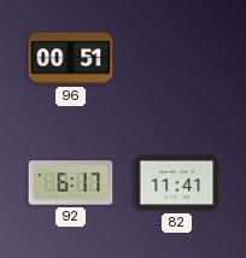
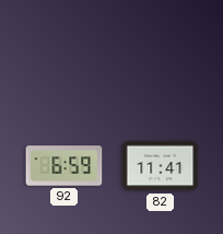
96: 00:51 -> none (71, 58)
92: 6:17 -> 6:59 (64, 166)
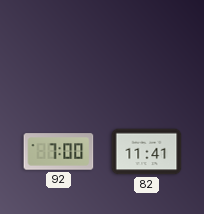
92: 6:59 -> 7:00 (59, 152)
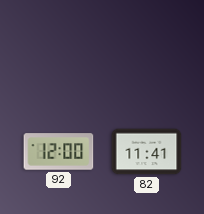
92: 7:00 -> 12:00 (59, 152)
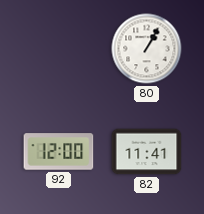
80: none -> 1:05 (147, 49)
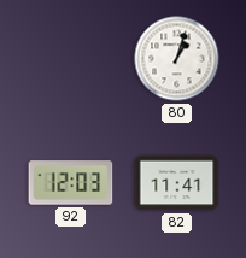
80: 1:05 -> 1:03 (177, 59)
92: 12:00 -> 12:03 (71, 183)
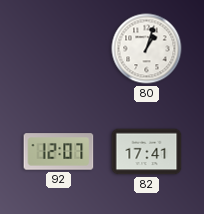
92: 12:03 -> 12:07 (59, 152)
82: 11:41 -> 17:41 (147, 152)
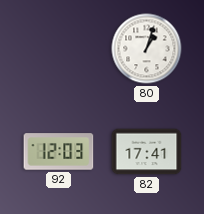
92: 12:07 -> 12:03 (59, 152)
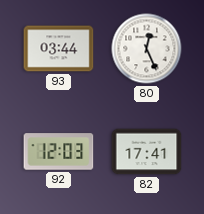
93: none -> 03:44 (59, 49)
80: 1:03 -> 12:26 (147, 49)
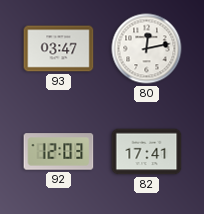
93: 03:44 -> 03:47 (59, 49)
80: 12:26 -> 12:13 (147, 49)
